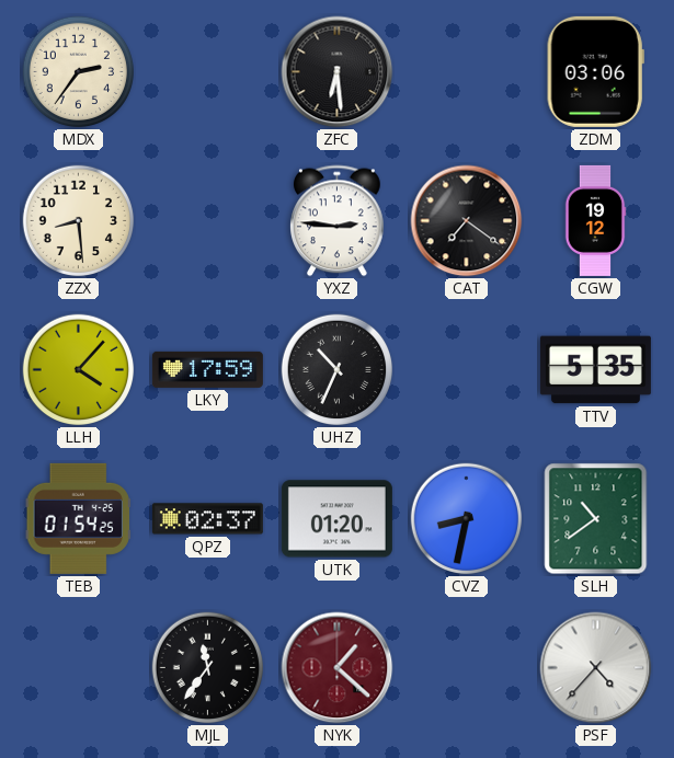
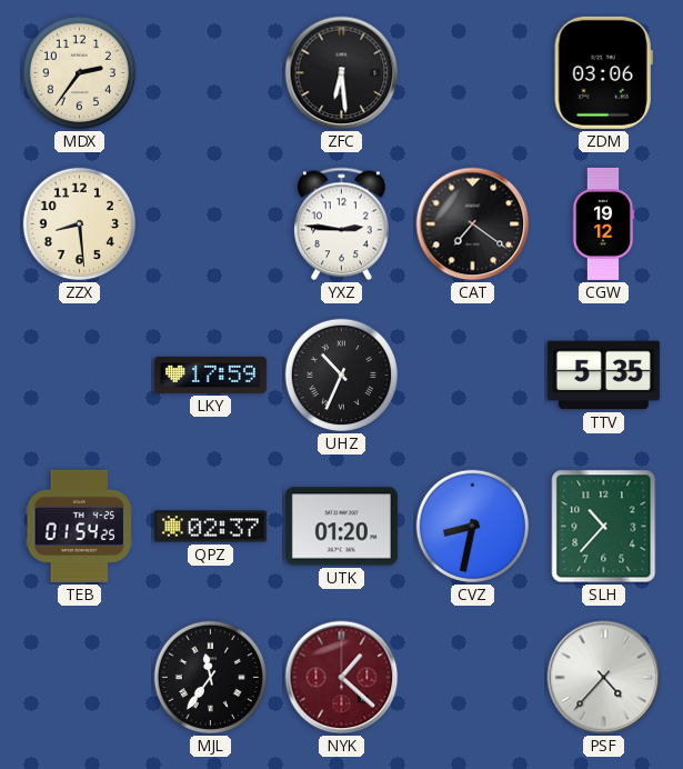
LLH: 4:07 -> none (79, 370)
SLH: 10:39 -> 10:37 (604, 527)
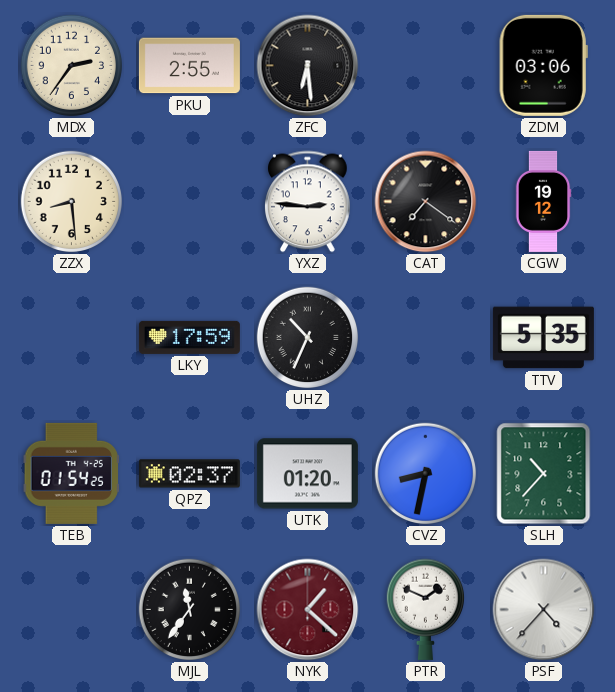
PKU: none -> 2:55 (189, 66)
PTR: none -> 1:49 (425, 609)
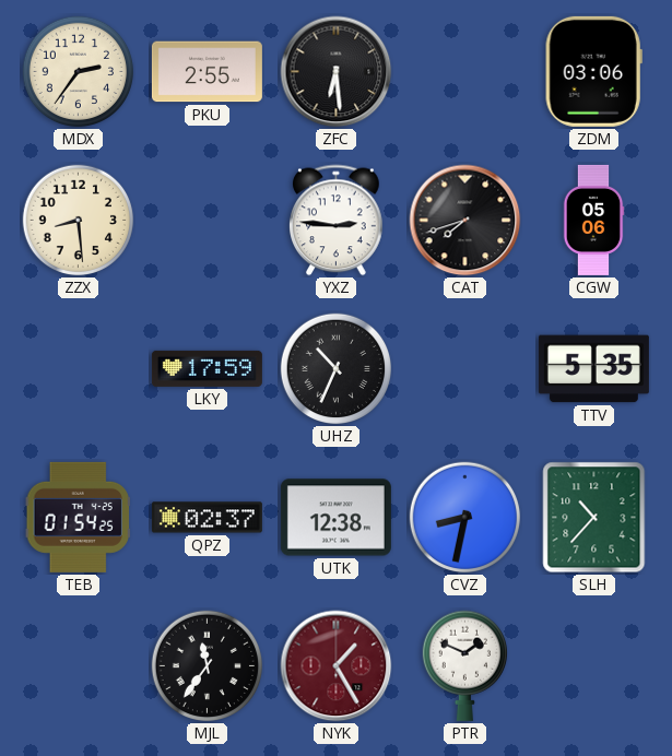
CAT: 7:21 -> 7:42 (465, 221)
CGW: 19:12 -> 05:06 (593, 220)
UTK: 01:20 -> 12:38 (335, 518)
NYK: 1:22 -> 1:25 (337, 666)
PSF: 4:37 -> none (544, 610)
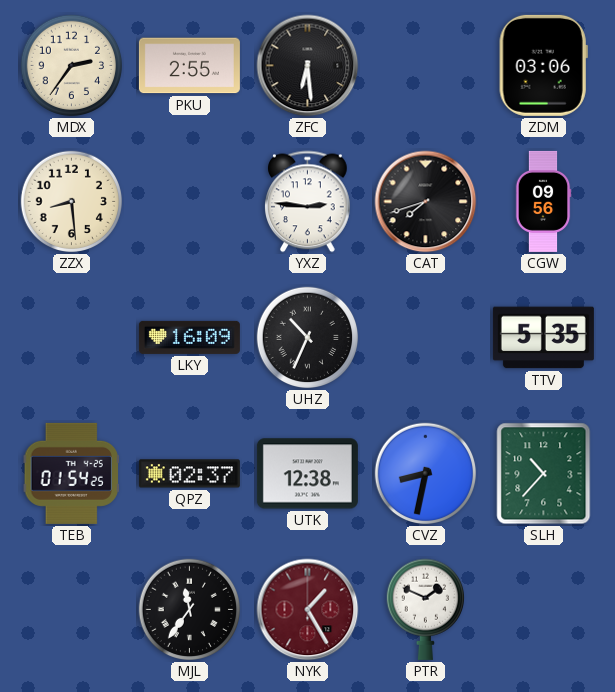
CGW: 05:06 -> 09:56 (543, 201)
LKY: 17:59 -> 16:09 (189, 337)
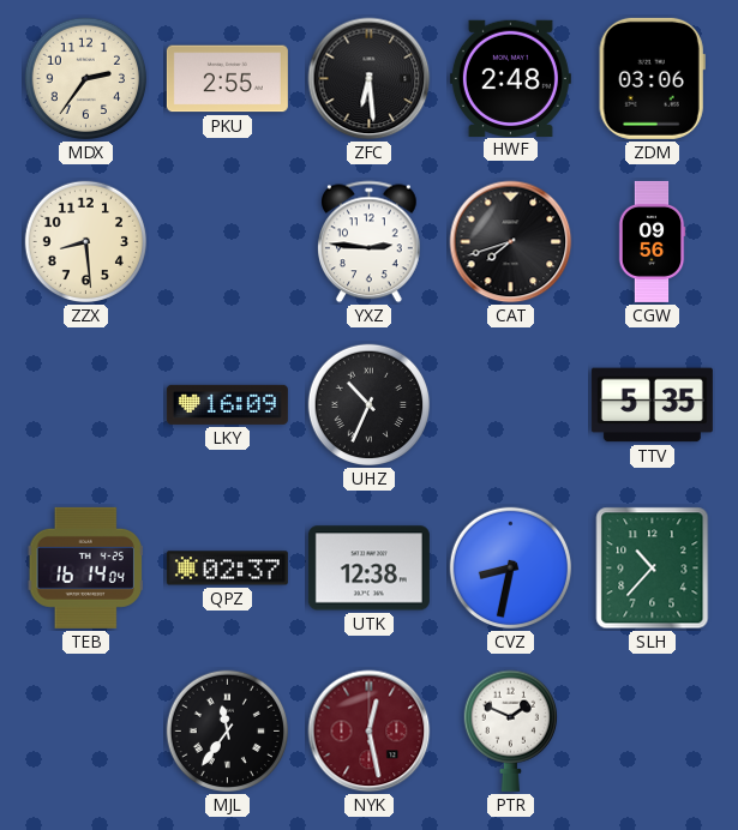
HWF: none -> 2:48 (510, 78)
TEB: 01:54 -> 16:14 (85, 567)
NYK: 1:25 -> 12:28 (370, 732)
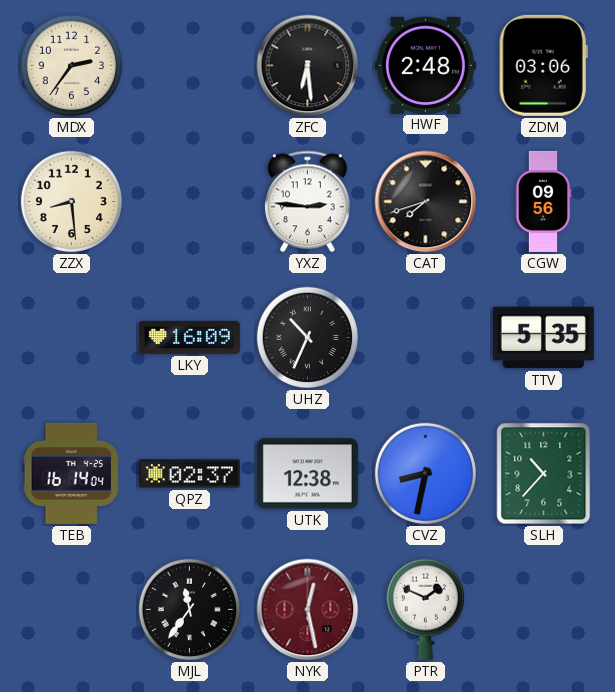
PKU: 2:55 -> none (227, 79)
